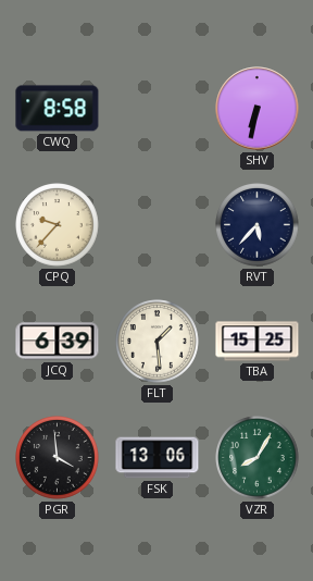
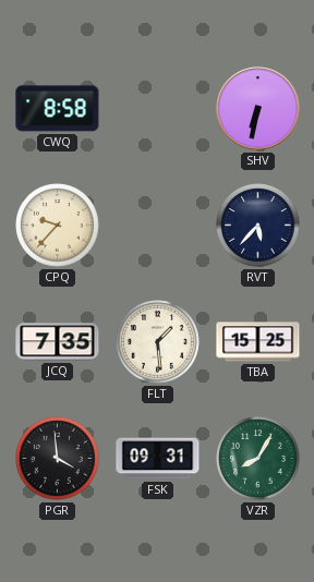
JCQ: 6:39 -> 7:35 (58, 342)
FSK: 13:06 -> 09:31 (158, 459)
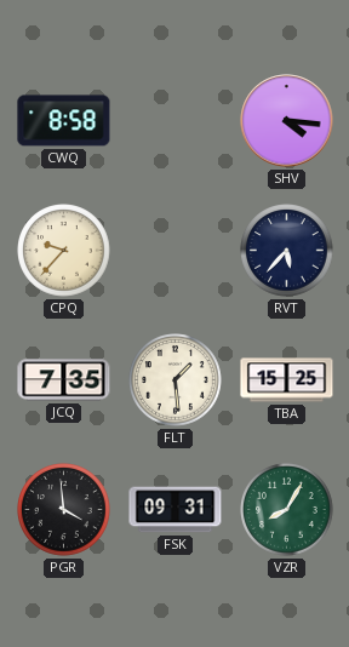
SHV: 6:32 -> 4:16 (287, 121)
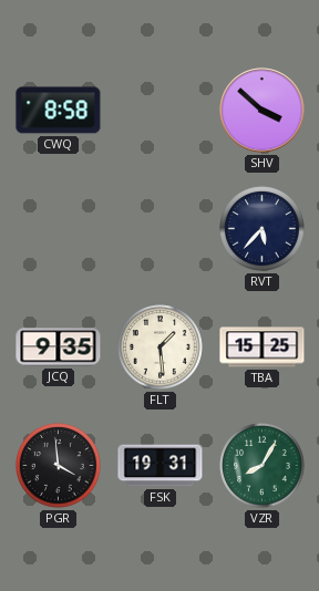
SHV: 4:16 -> 3:52 (263, 111)
CPQ: 9:37 -> none (64, 251)
JCQ: 7:35 -> 9:35 (59, 348)
FSK: 09:31 -> 19:31 (161, 466)
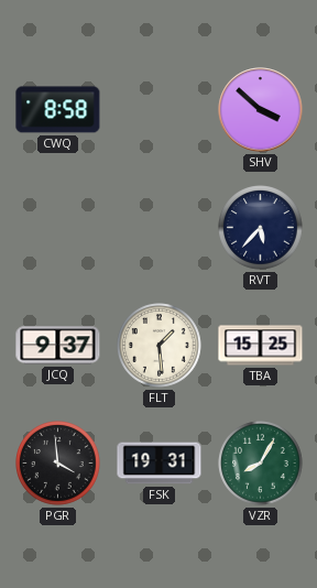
JCQ: 9:35 -> 9:37 (58, 346)
